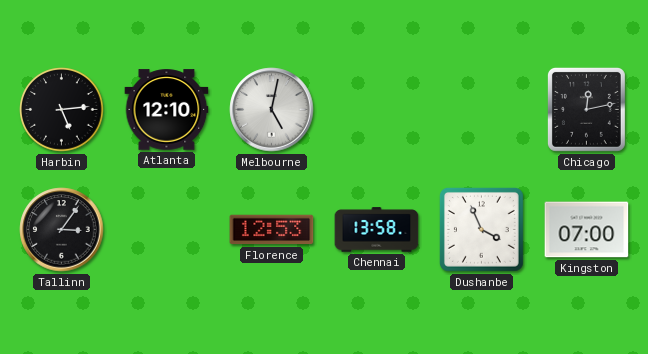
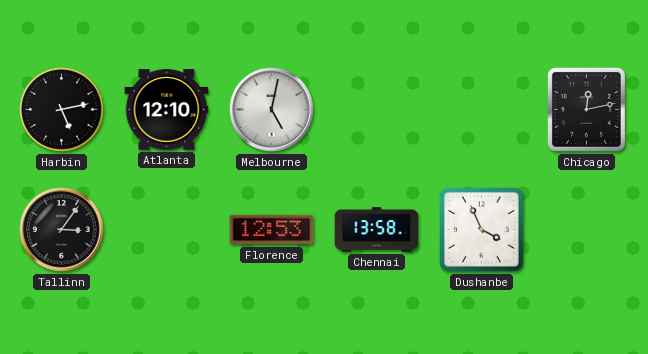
Harbin: 5:14 -> 5:13 (62, 110)
Kingston: 07:00 -> none (587, 230)
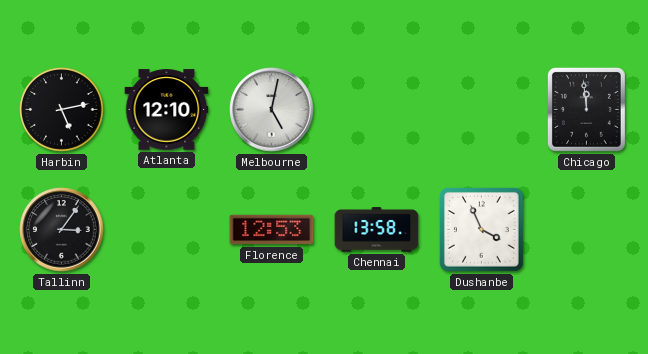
Chicago: 12:13 -> 11:59 (586, 109)
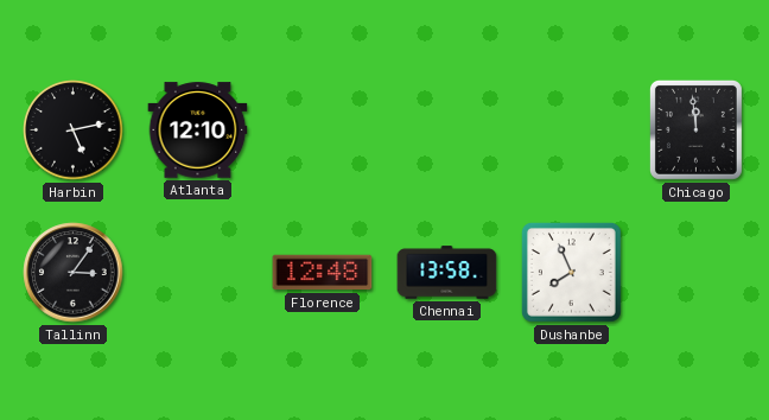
Melbourne: 5:02 -> none (272, 110)
Florence: 12:53 -> 12:48 (323, 273)
Dushanbe: 3:56 -> 7:56 (571, 272)
